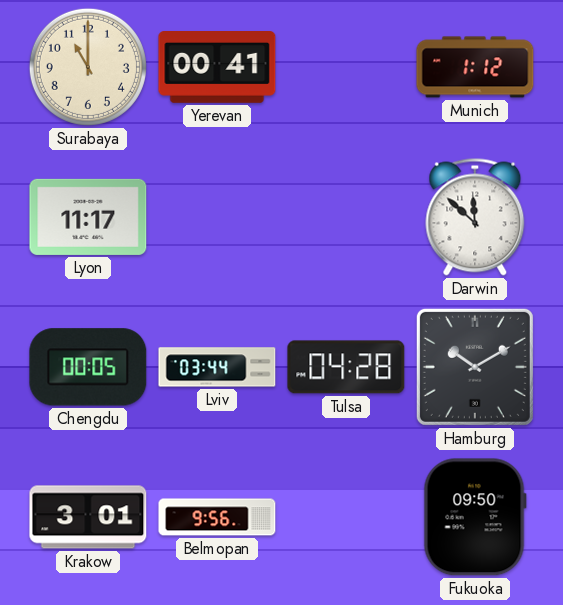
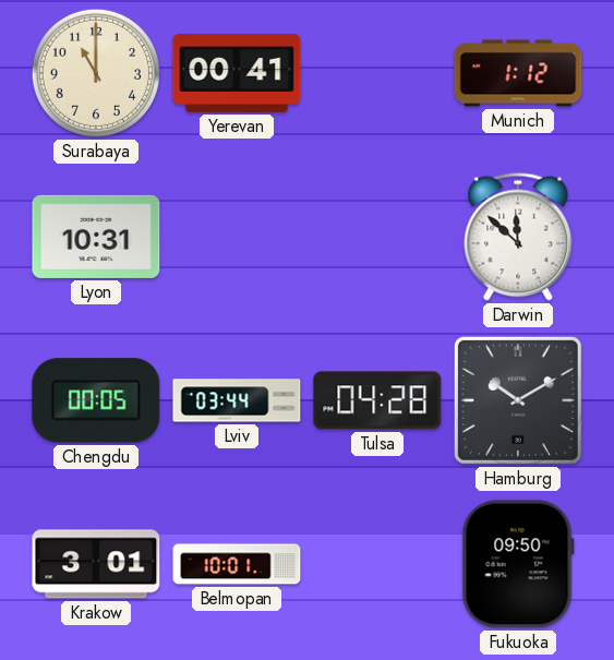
Lyon: 11:17 -> 10:31 (96, 237)
Belmopan: 9:56 -> 10:01 (237, 564)
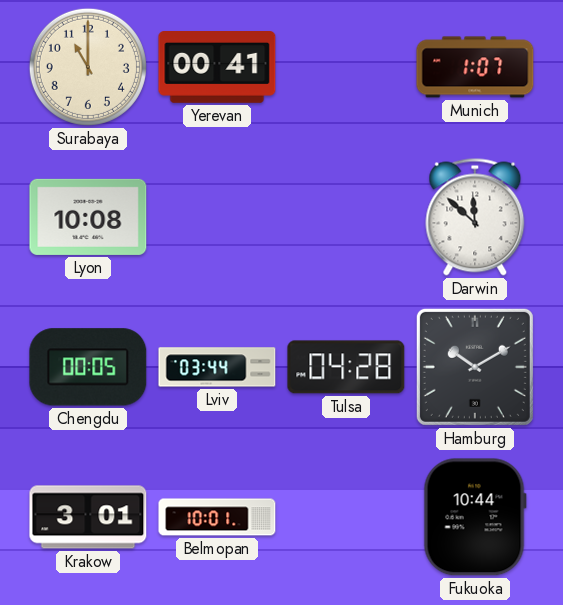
Munich: 1:12 -> 1:07 (475, 67)
Lyon: 10:31 -> 10:08 (88, 217)
Fukuoka: 09:50 -> 10:44 (475, 517)
